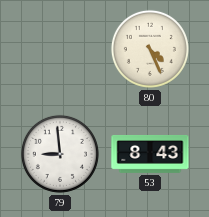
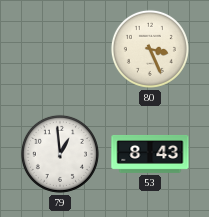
80: 4:26 -> 3:26 (150, 49)
79: 8:59 -> 12:59 (60, 154)
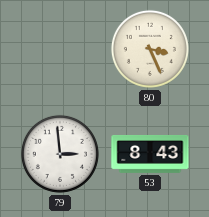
79: 12:59 -> 2:59 (60, 154)
